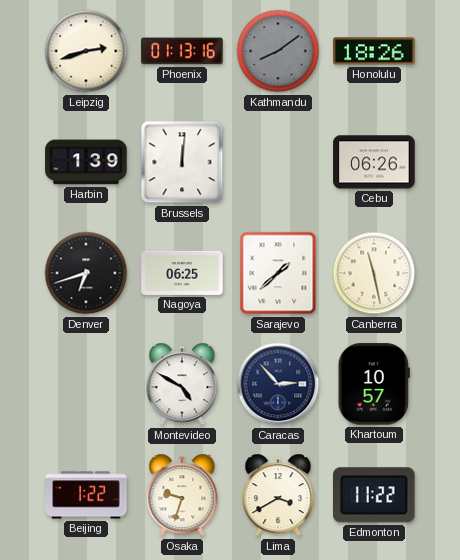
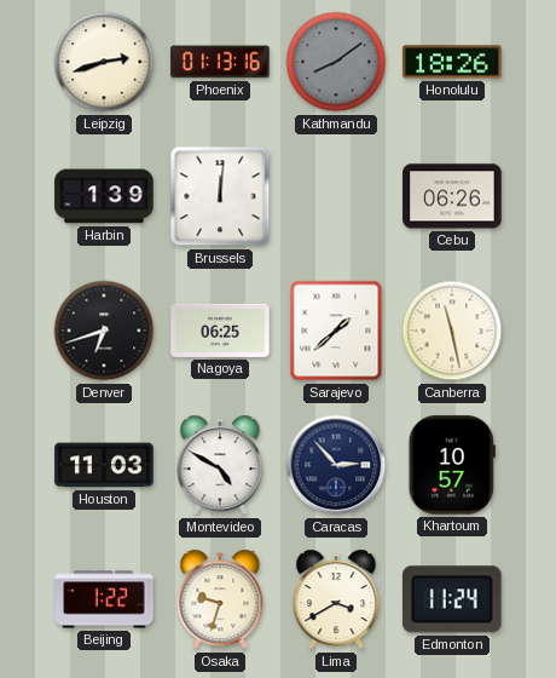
Houston: none -> 11:03 (104, 465)
Edmonton: 11:22 -> 11:24 (452, 599)
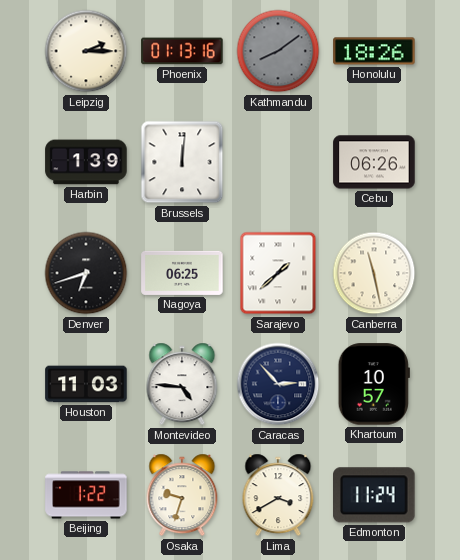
Leipzig: 2:42 -> 2:15 (86, 51)
Montevideo: 4:50 -> 4:46 (182, 384)
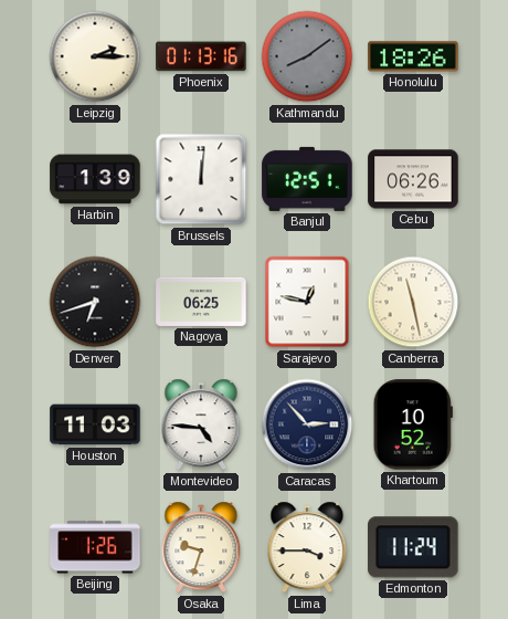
Banjul: none -> 12:51 (307, 179)
Sarajevo: 1:38 -> 12:47 (307, 302)
Khartoum: 10:57 -> 10:52 (413, 424)
Beijing: 1:22 -> 1:26 (95, 547)
Lima: 3:40 -> 3:45 (307, 547)
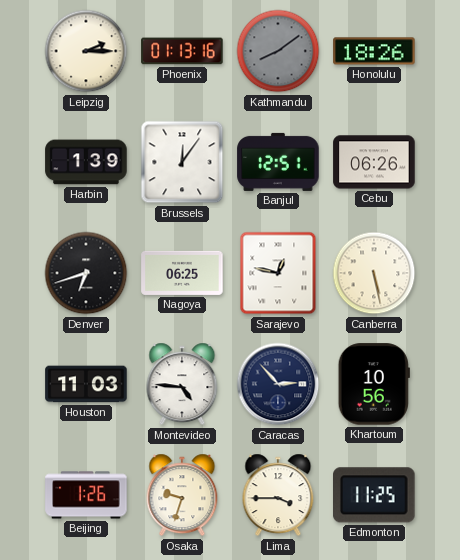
Brussels: 12:01 -> 12:06 (182, 162)
Canberra: 11:28 -> 5:28 (374, 273)
Khartoum: 10:52 -> 10:56 (374, 384)
Edmonton: 11:24 -> 11:25 (374, 495)
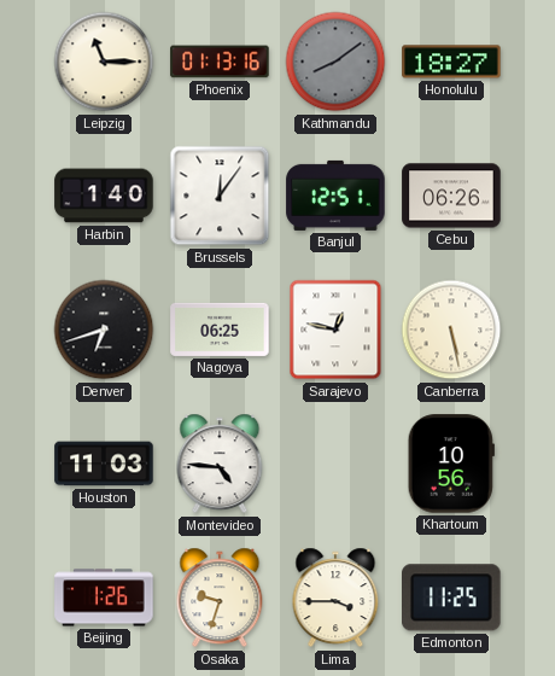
Leipzig: 2:15 -> 11:15 (104, 62)
Honolulu: 18:26 -> 18:27 (451, 62)
Harbin: 1:39 -> 1:40 (104, 196)
Caracas: 2:53 -> none (278, 384)
